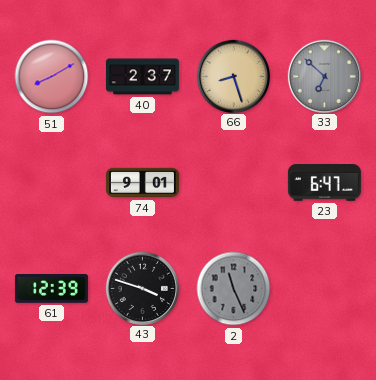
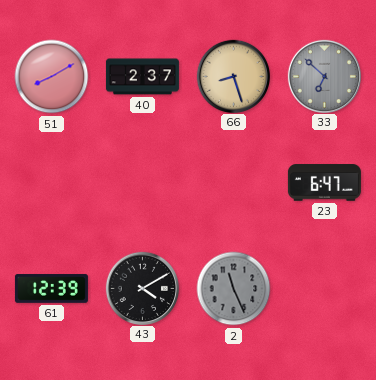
74: 9:01 -> none (142, 183)
43: 3:48 -> 4:10 (142, 288)
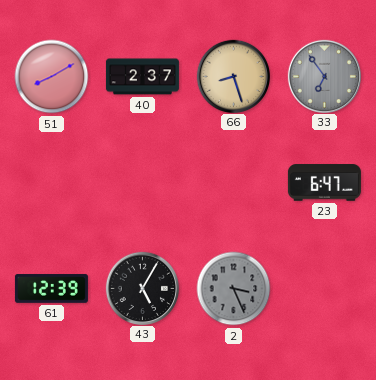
33: 6:52 -> 6:54 (324, 76)
43: 4:10 -> 5:05 (142, 288)
2: 11:26 -> 3:26 (234, 289)
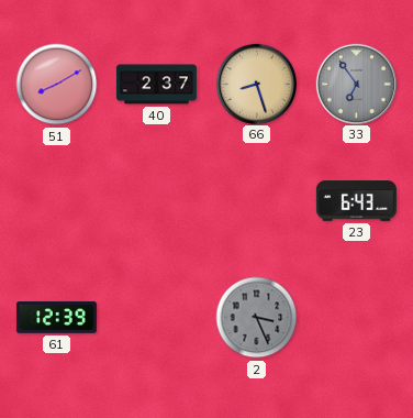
23: 6:47 -> 6:43 (356, 201)
43: 5:05 -> none (142, 288)
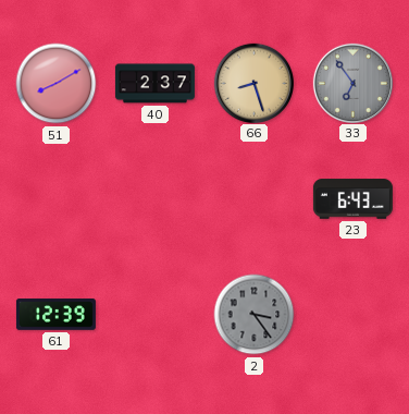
2: 3:26 -> 3:24 (255, 315)
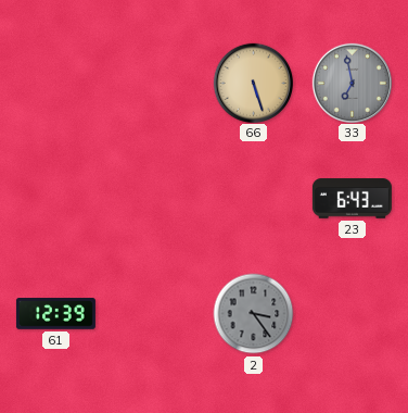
51: 8:10 -> none (57, 84)
40: 2:37 -> none (154, 84)
66: 8:27 -> 5:27 (253, 83)
33: 6:54 -> 6:58 (352, 83)
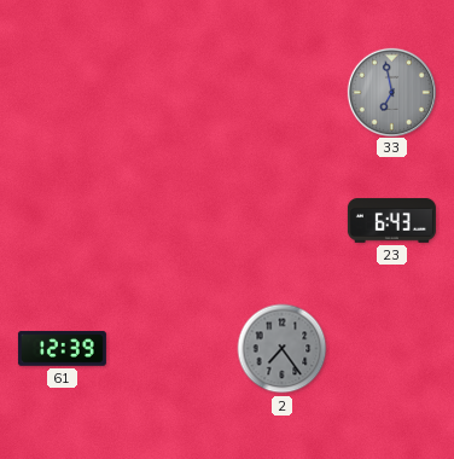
66: 5:27 -> none (253, 83)
2: 3:24 -> 7:24 (283, 349)
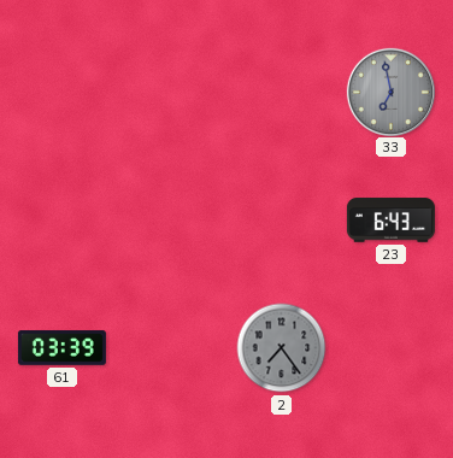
61: 12:39 -> 03:39 (61, 348)
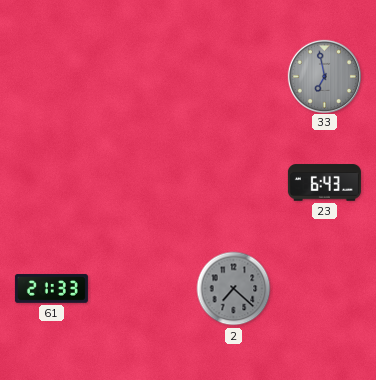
61: 03:39 -> 21:33 (51, 289)
2: 7:24 -> 7:22 (234, 289)
